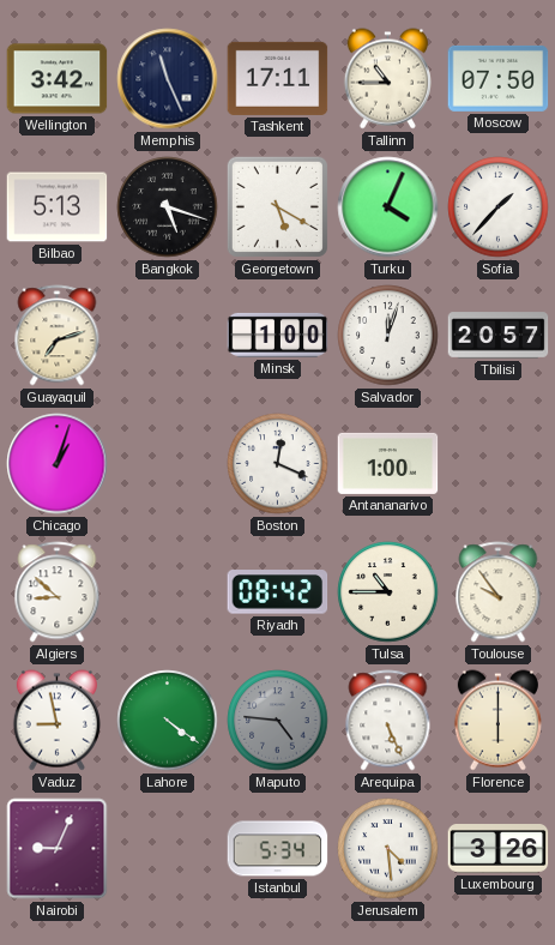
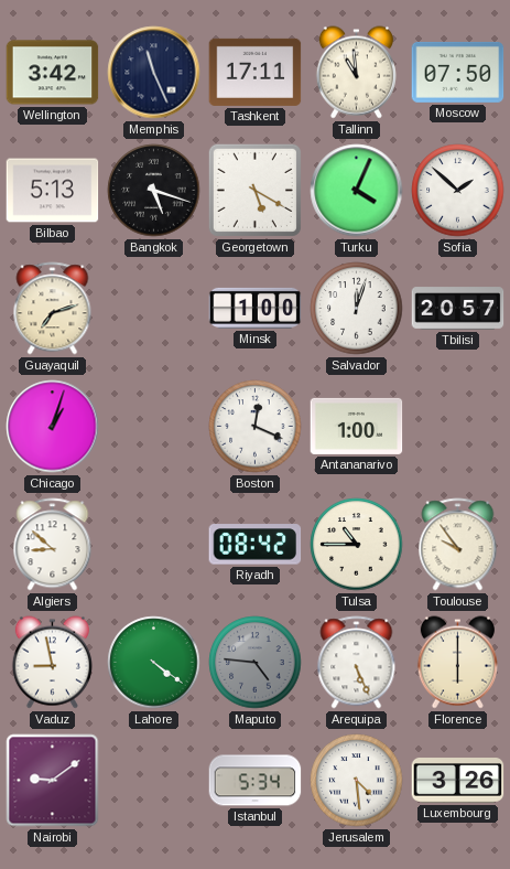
Tallinn: 10:45 -> 10:59 (356, 73)
Sofia: 1:37 -> 1:52 (458, 191)
Nairobi: 9:04 -> 9:09 (53, 781)
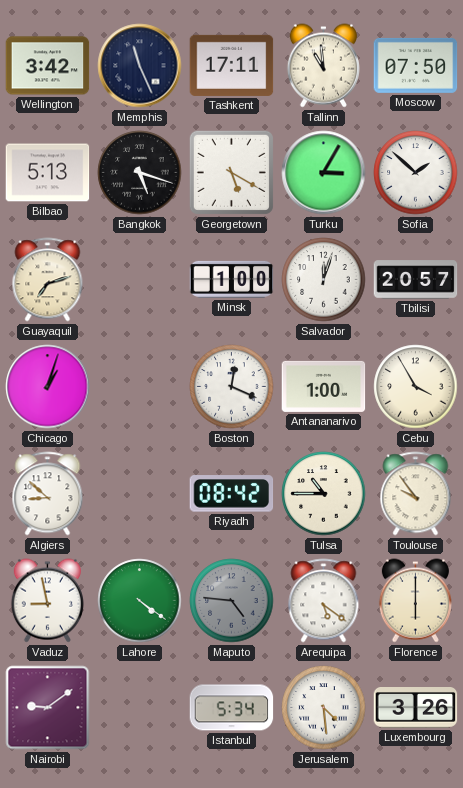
Turku: 4:04 -> 3:05 (324, 173)
Cebu: none -> 3:55 (416, 387)
Arequipa: 5:26 -> 5:21 (324, 601)
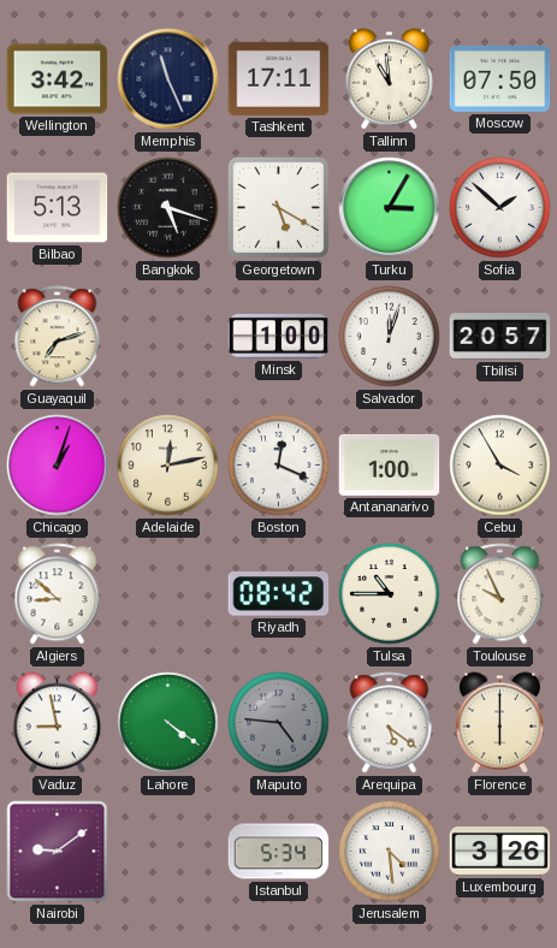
Adelaide: none -> 12:13 (168, 466)
Toulouse: 9:54 -> 9:56 (500, 594)
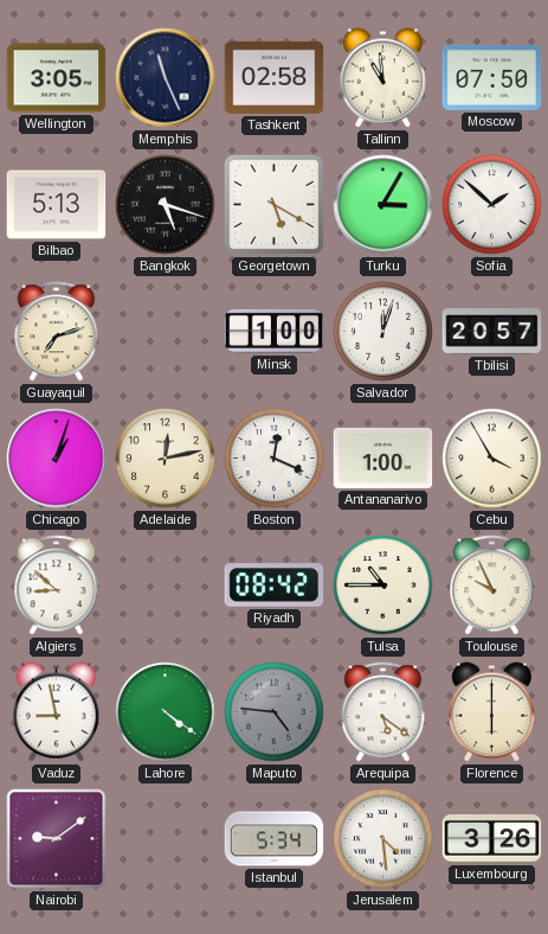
Wellington: 3:42 -> 3:05 (57, 78)
Tashkent: 17:11 -> 02:58 (275, 77)
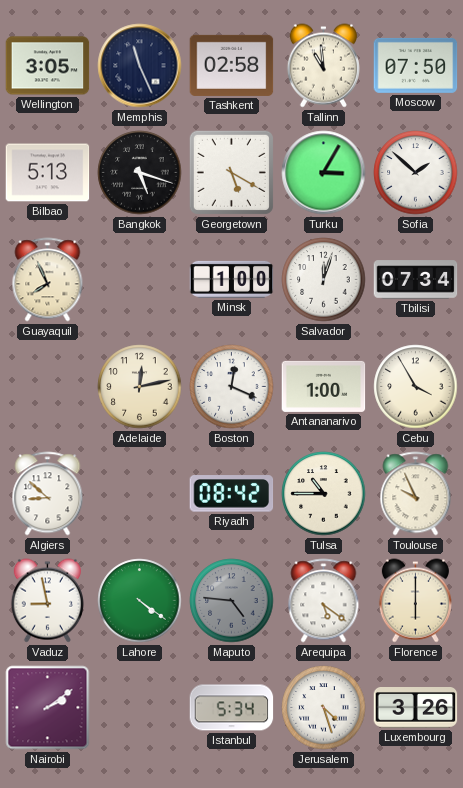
Guayaquil: 7:12 -> 7:56 (48, 280)
Tbilisi: 20:57 -> 07:34 (416, 280)
Chicago: 1:03 -> none (57, 459)
Nairobi: 9:09 -> 2:09 (48, 708)
Jerusalem: 4:29 -> 4:27 (324, 708)
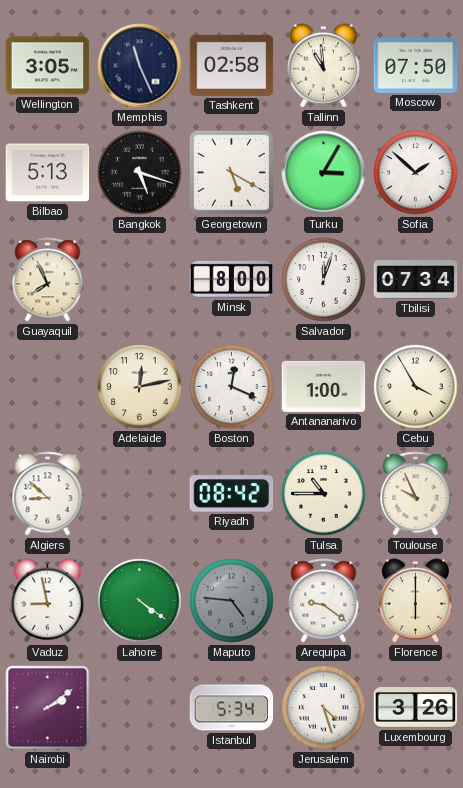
Minsk: 1:00 -> 8:00 (232, 279)
Arequipa: 5:21 -> 9:21 (324, 601)
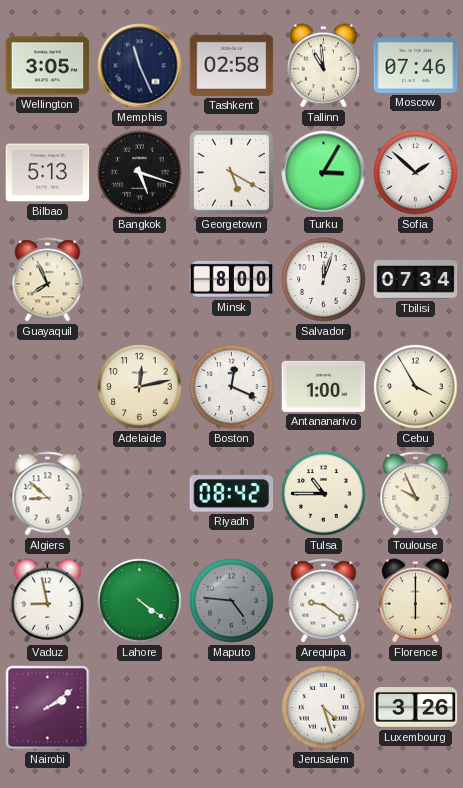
Moscow: 07:50 -> 07:46 (416, 65)
Istanbul: 5:34 -> none (232, 708)
